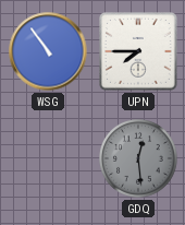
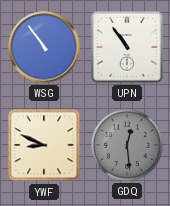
UPN: 7:45 -> 10:54 (128, 48)
YWF: none -> 8:49 (44, 145)
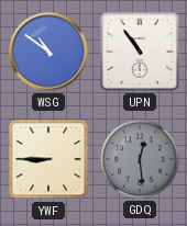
WSG: 10:54 -> 10:51 (48, 52)
YWF: 8:49 -> 8:45 (48, 159)
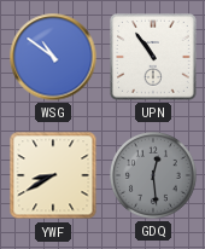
YWF: 8:45 -> 8:40 (53, 175)
